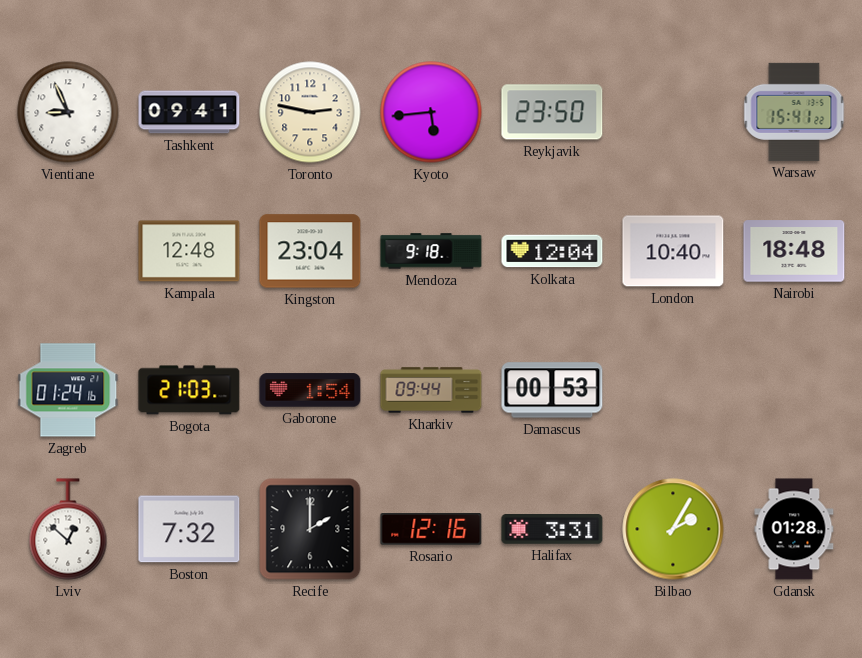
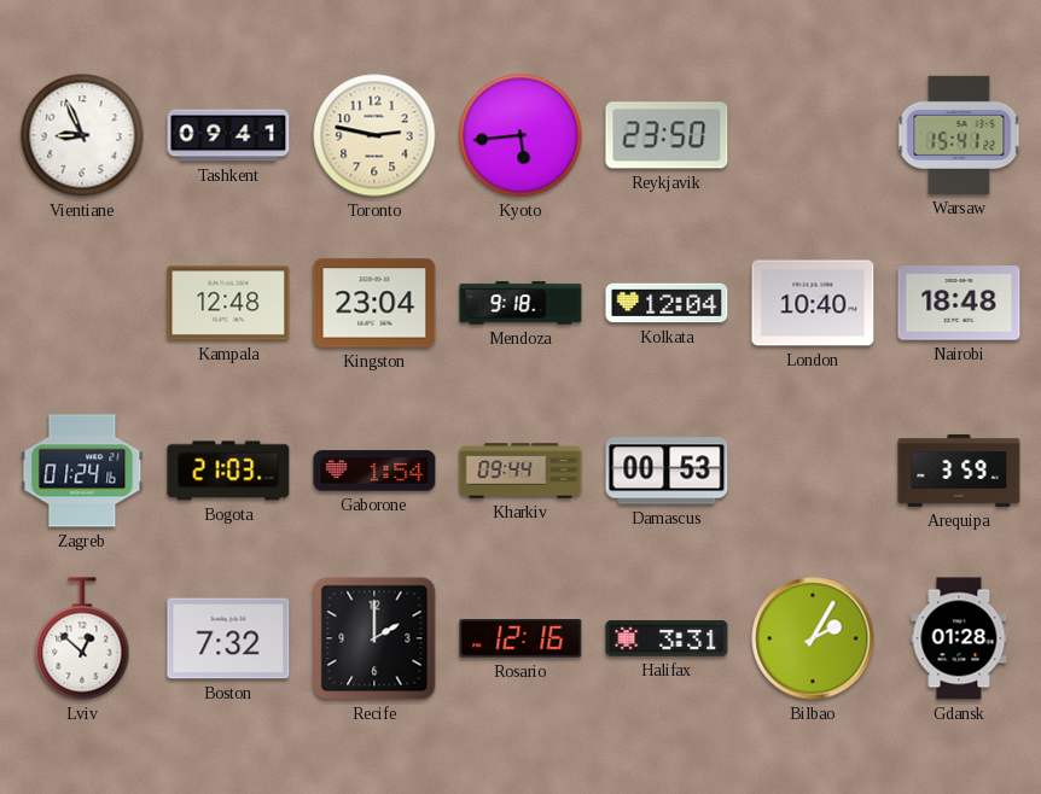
Arequipa: none -> 3:59 (959, 471)
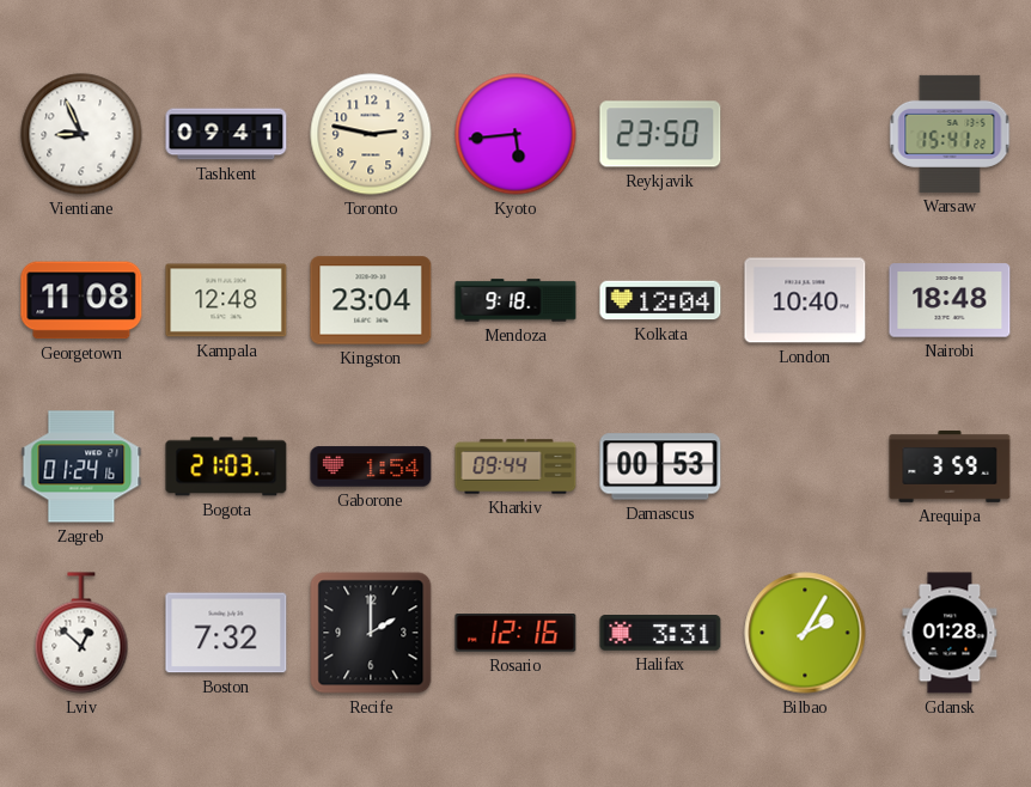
Georgetown: none -> 11:08 (81, 300)
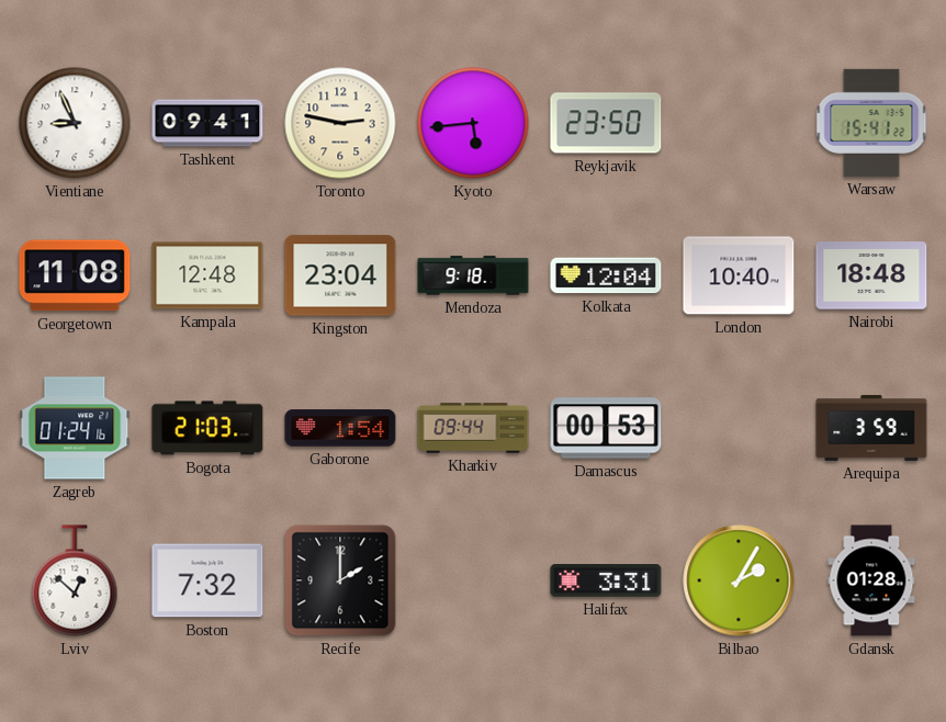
Rosario: 12:16 -> none (515, 634)
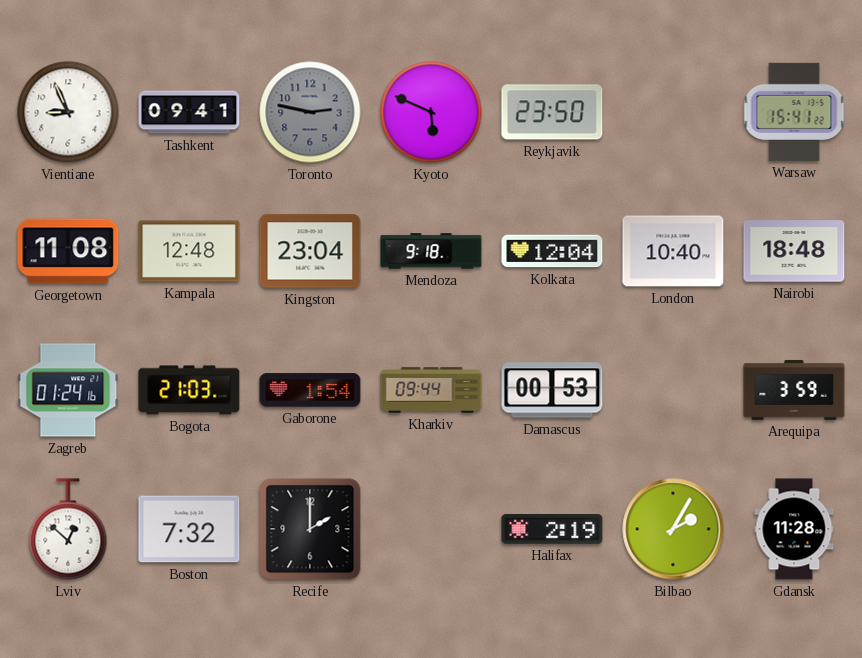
Toronto dial: cream -> grey (310, 112)
Kyoto: 5:44 -> 5:49 (431, 112)
Halifax: 3:31 -> 2:19 (552, 530)
Gdansk: 01:28 -> 11:28 (794, 529)
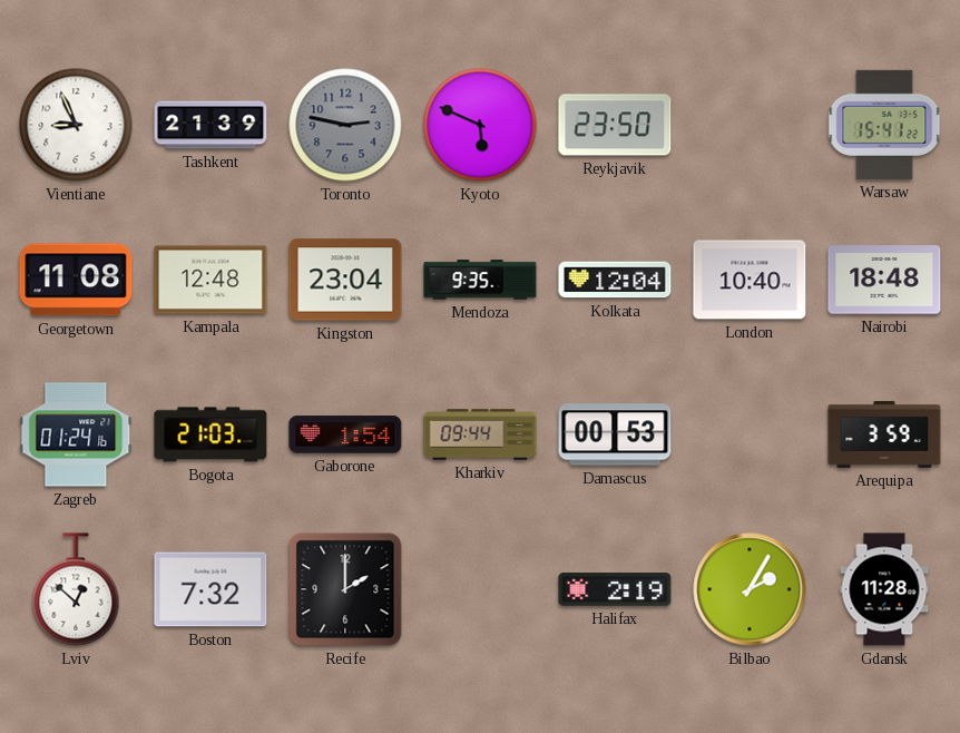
Tashkent: 09:41 -> 21:39 (210, 125)
Mendoza: 9:18 -> 9:35 (480, 280)
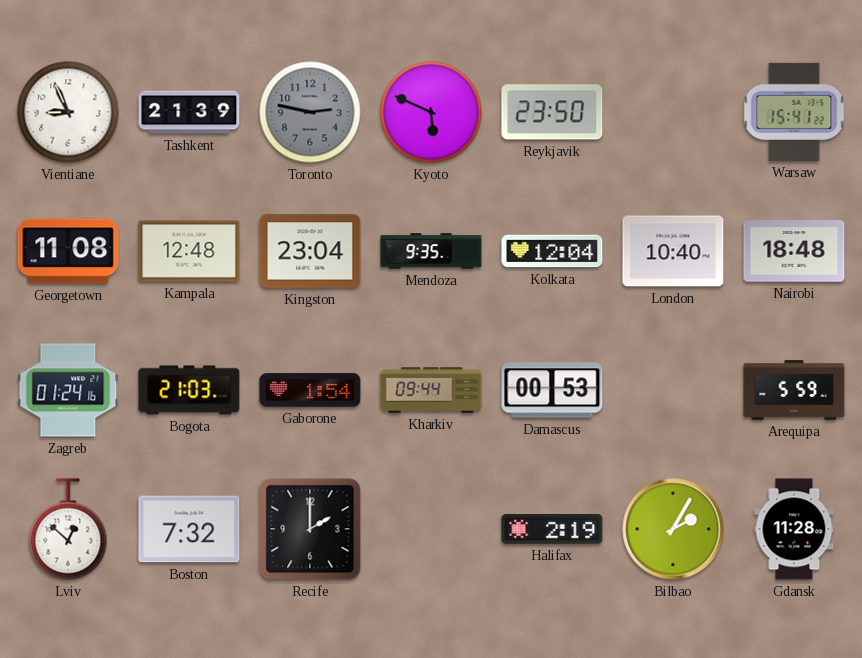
Arequipa: 3:59 -> 5:59 (794, 390)
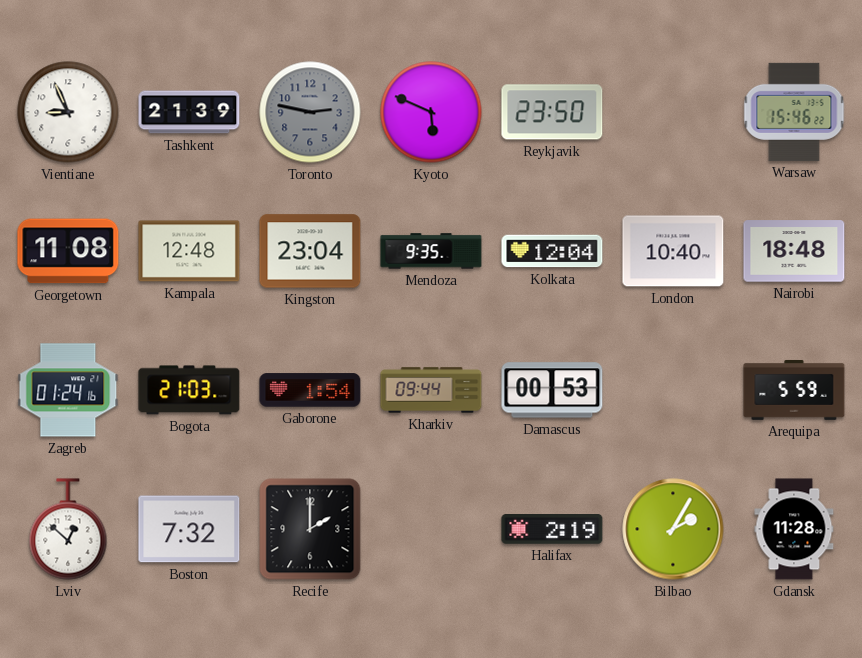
Warsaw: 15:41 -> 15:46 (794, 112)
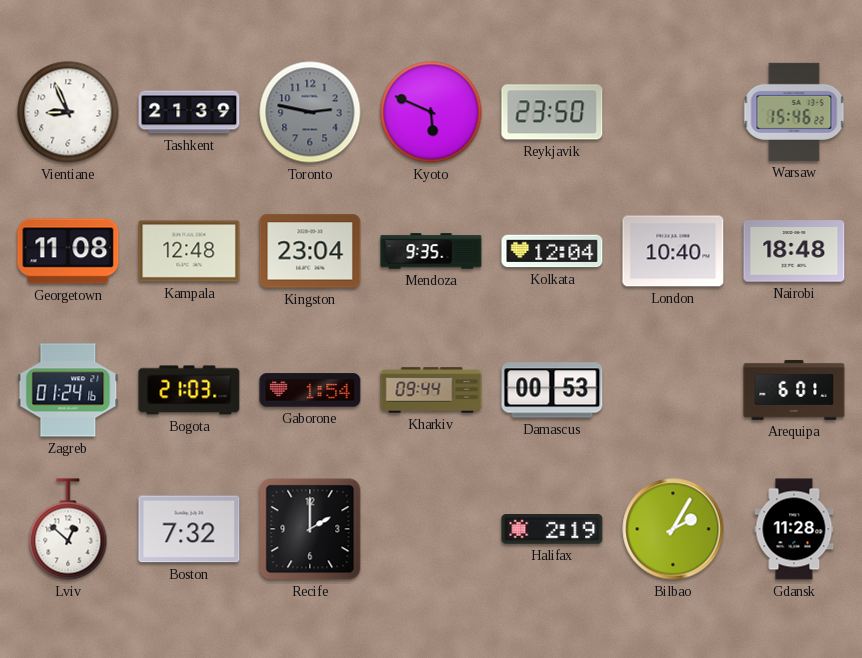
Arequipa: 5:59 -> 6:01 (794, 390)
